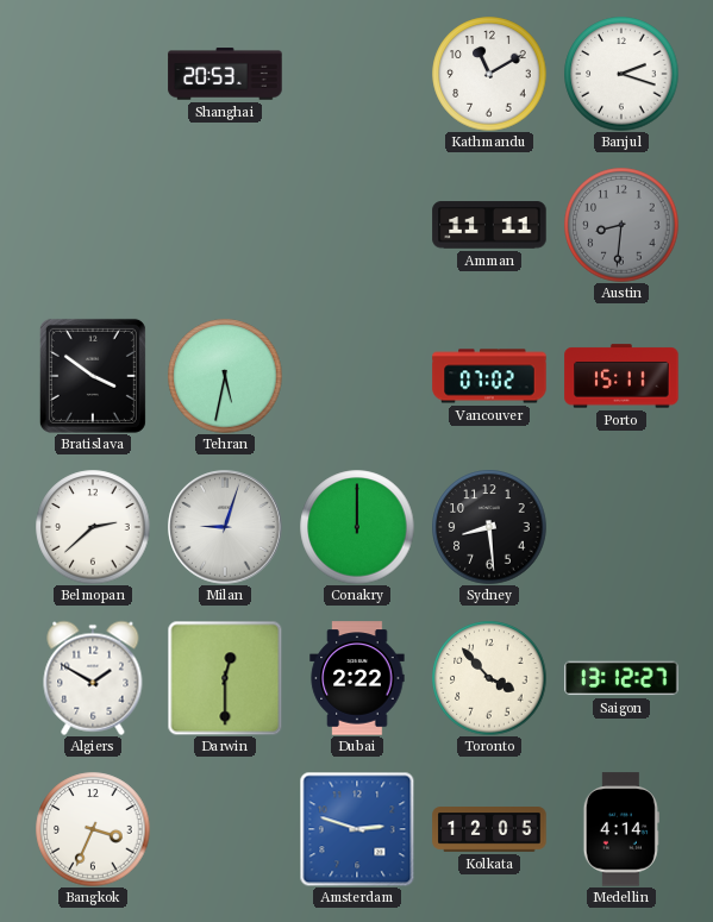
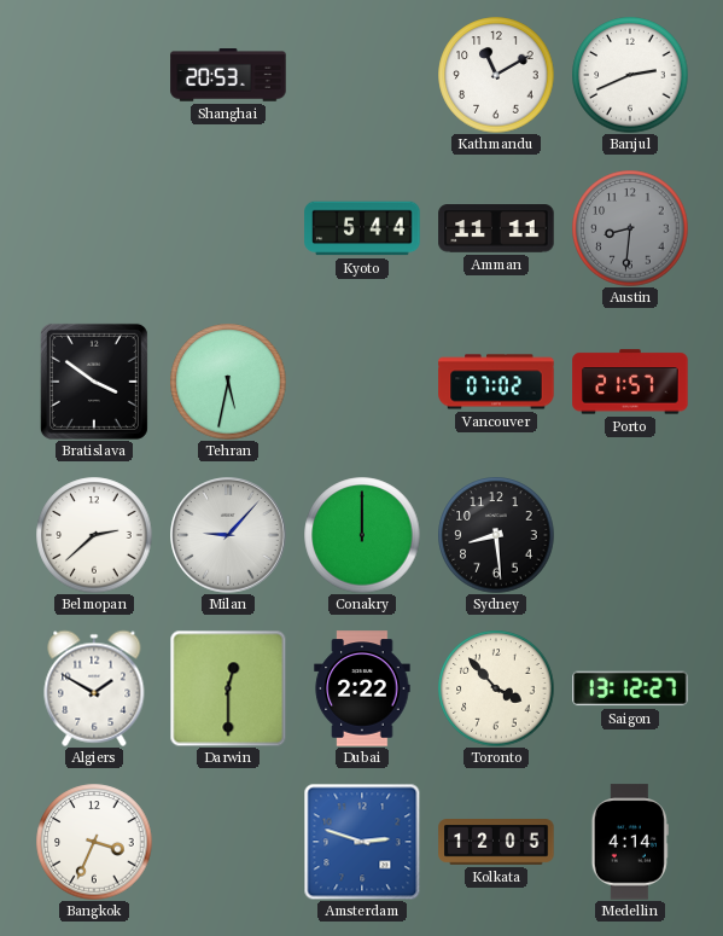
Banjul: 2:18 -> 2:41 (630, 75)
Kyoto: none -> 5:44 (362, 228)
Porto: 15:11 -> 21:57 (630, 382)
Milan: 9:03 -> 9:07 (228, 535)
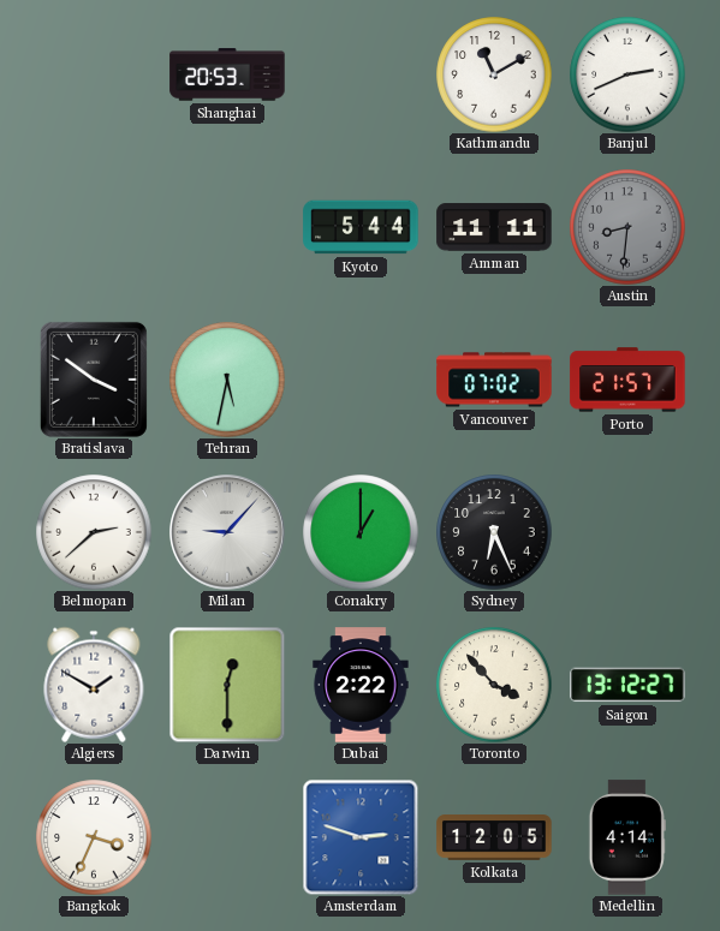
Conakry: 12:00 -> 1:00 (361, 532)
Sydney: 8:29 -> 6:26 (494, 532)
